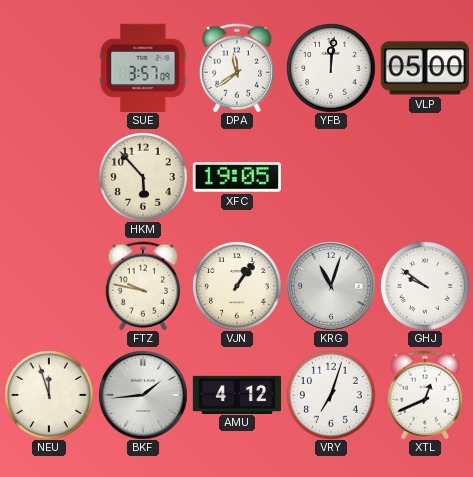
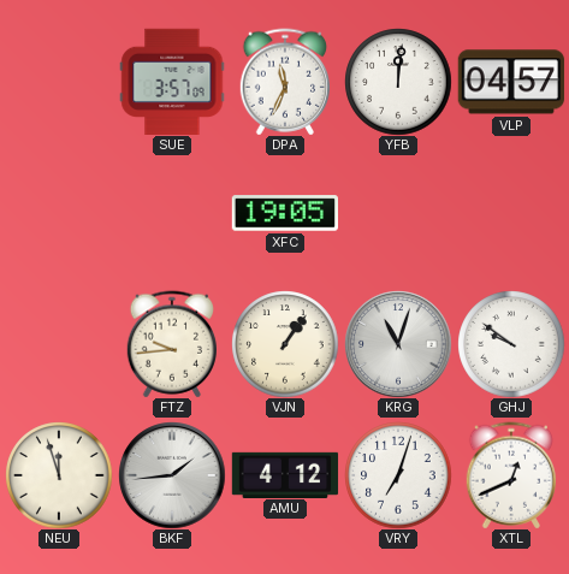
DPA: 11:39 -> 11:34 (285, 82)
VLP: 05:00 -> 04:57 (511, 82)
HKM: 5:53 -> none (143, 177)
FTZ: 9:47 -> 9:44 (172, 344)
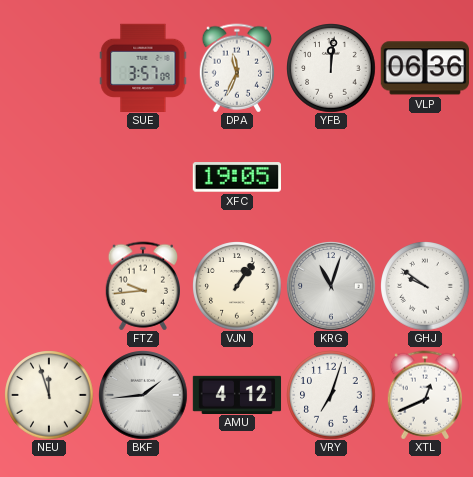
VLP: 04:57 -> 06:36 (425, 68)
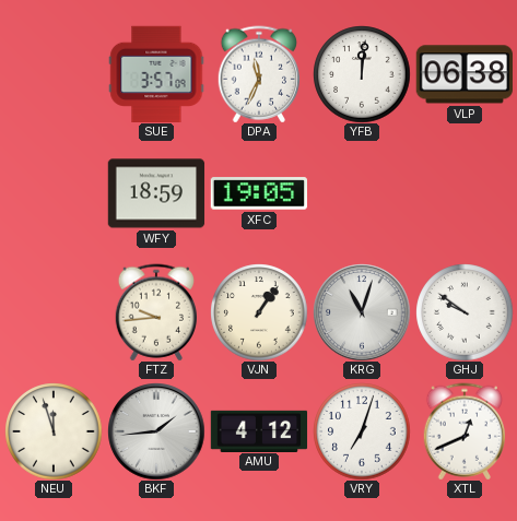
VLP: 06:36 -> 06:38 (465, 74)
WFY: none -> 18:59 (156, 193)
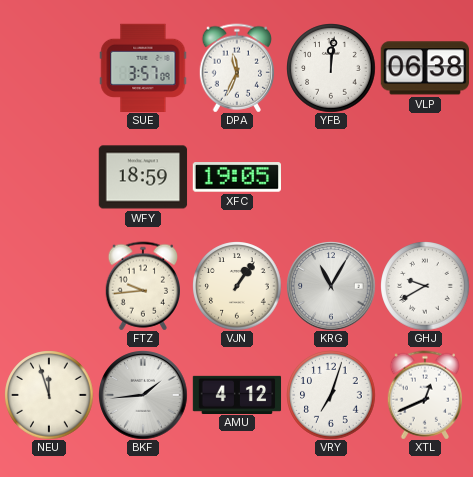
KRG: 11:03 -> 11:05 (331, 286)
GHJ: 9:51 -> 9:40 (425, 286)
